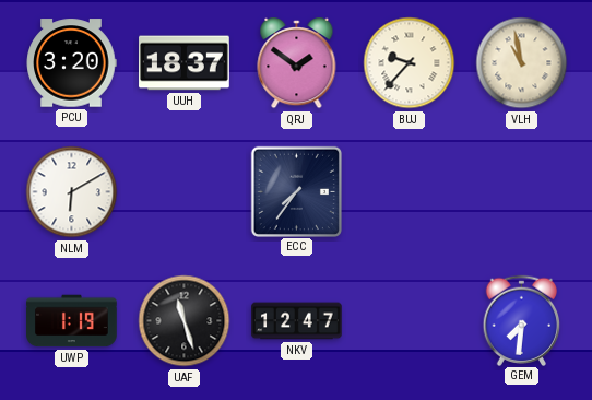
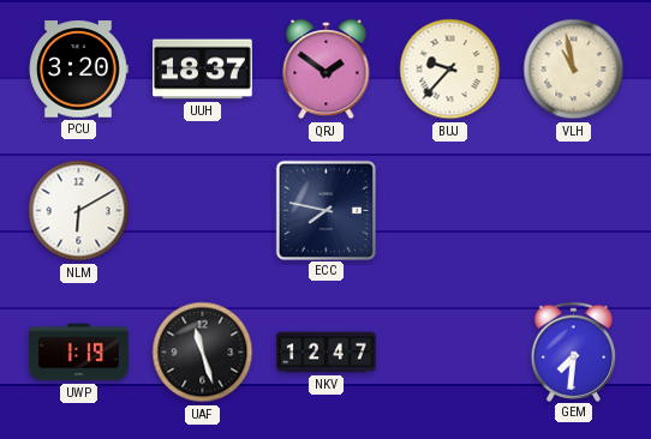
ECC: 7:36 -> 7:47 (325, 210)
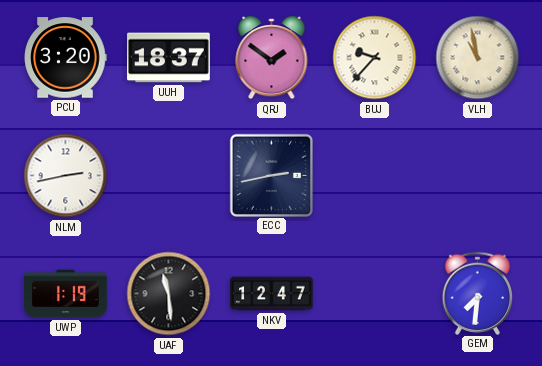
NLM: 6:10 -> 2:43 (66, 176)
ECC: 7:47 -> 2:43 (271, 175)
UAF: 11:27 -> 11:29 (169, 294)
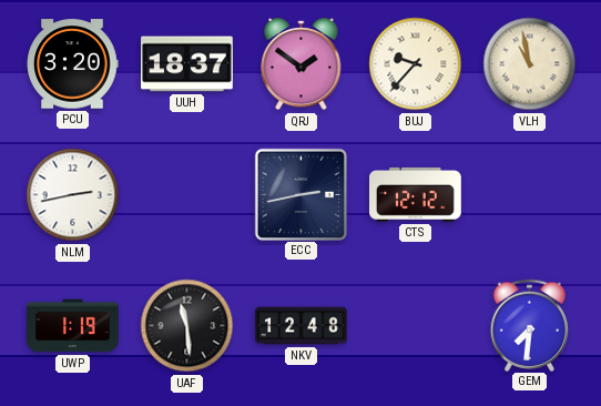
CTS: none -> 12:12 (416, 194)
NKV: 12:47 -> 12:48 (302, 326)
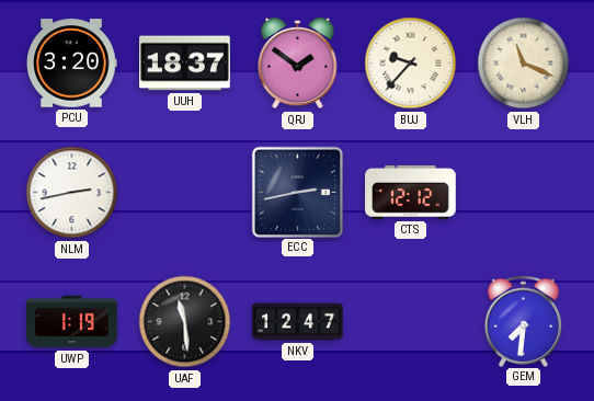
VLH: 10:58 -> 11:19 (524, 64)
NKV: 12:48 -> 12:47 (298, 322)
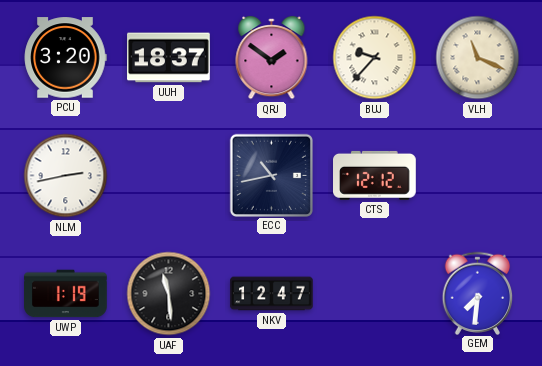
ECC: 2:43 -> 10:43 (271, 175)
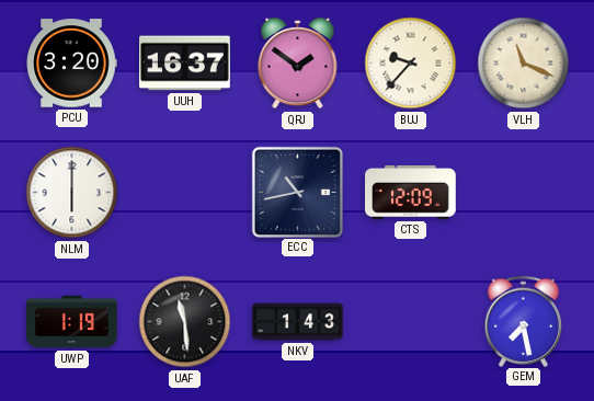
UUH: 18:37 -> 16:37 (185, 64)
NLM: 2:43 -> 6:00 (72, 193)
CTS: 12:12 -> 12:09 (411, 192)
NKV: 12:47 -> 1:43 (298, 322)
GEM: 7:31 -> 7:28 (524, 321)
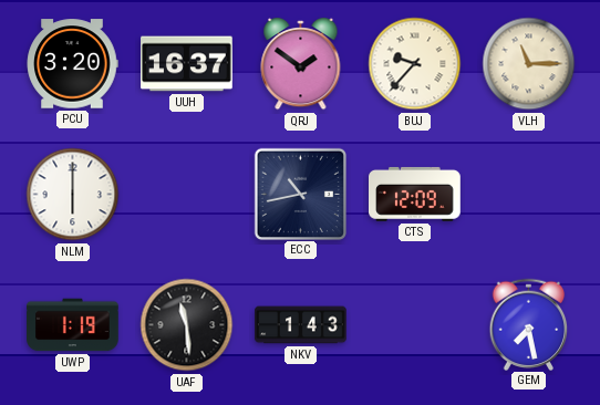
VLH: 11:19 -> 11:15 (529, 64)
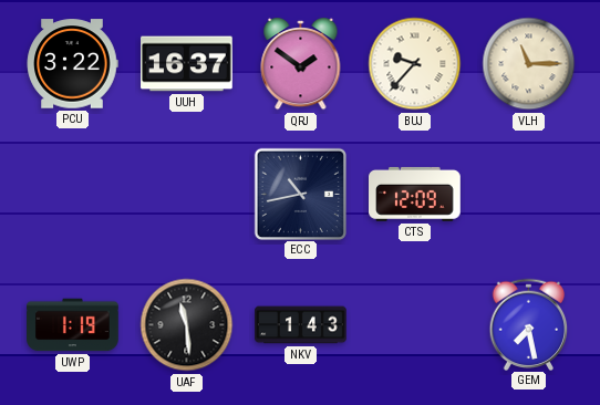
PCU: 3:20 -> 3:22 (72, 64)
NLM: 6:00 -> none (73, 195)
